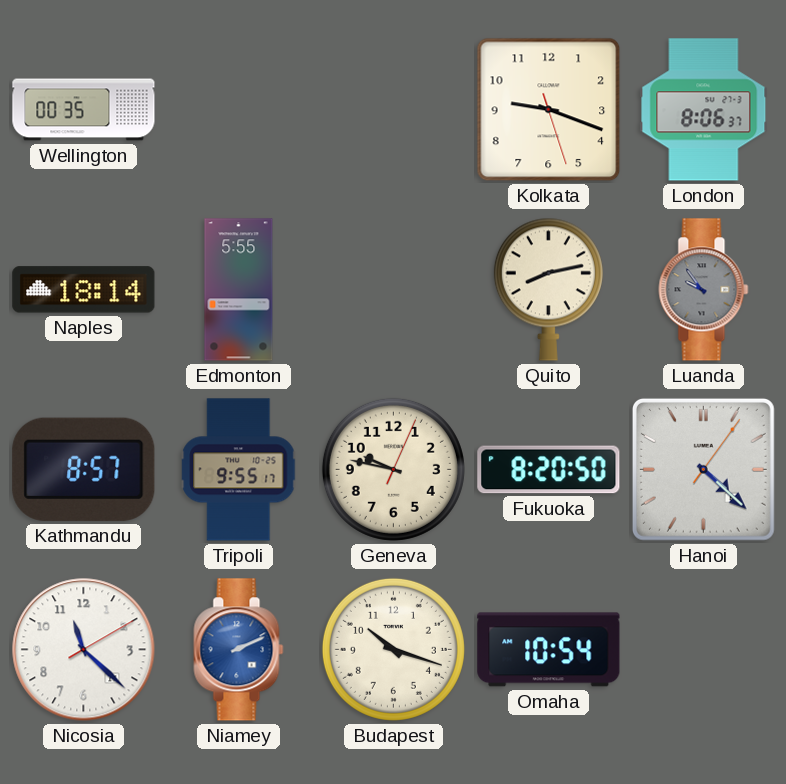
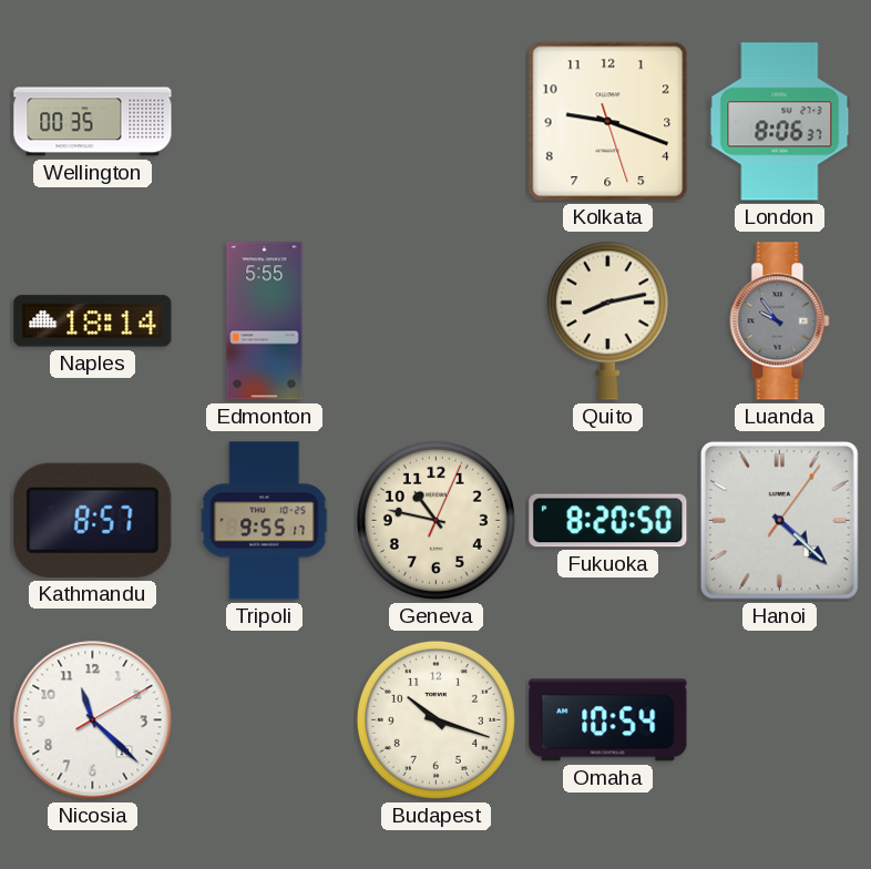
Geneva: 9:47 -> 10:47 (435, 520)
Niamey: 2:11 -> none (239, 650)
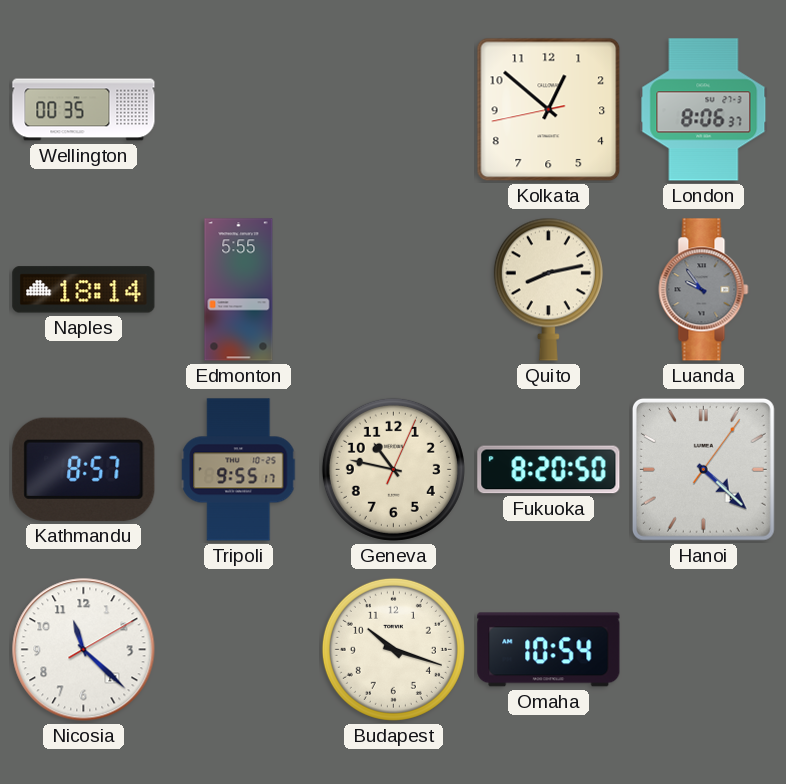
Kolkata: 9:18 -> 12:51 (549, 110)
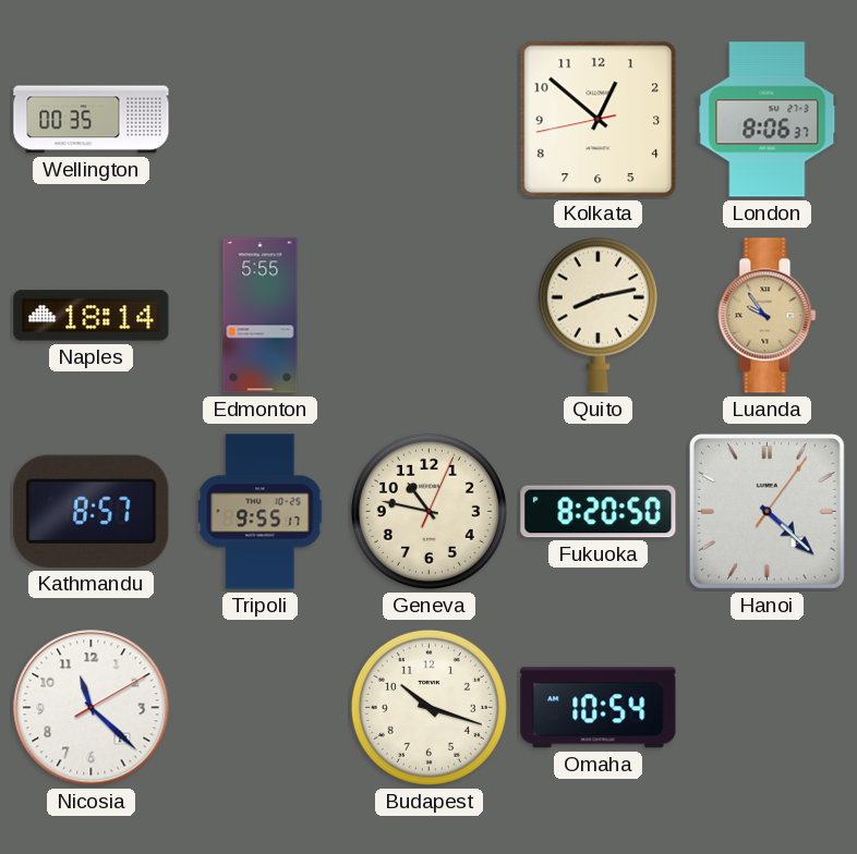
Luanda dial: grey -> champagne (768, 316)
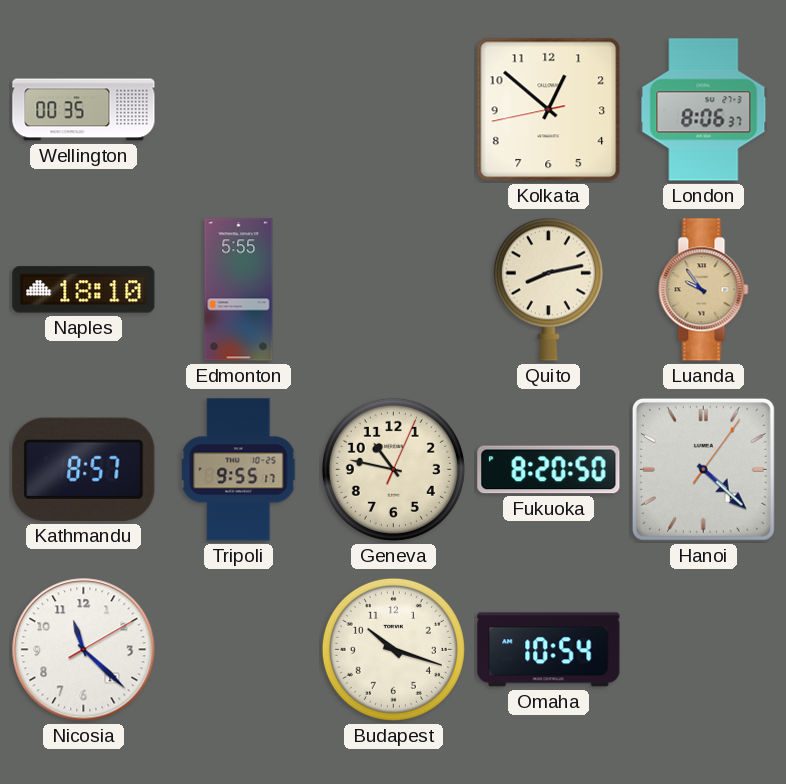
Naples: 18:14 -> 18:10 (84, 290)
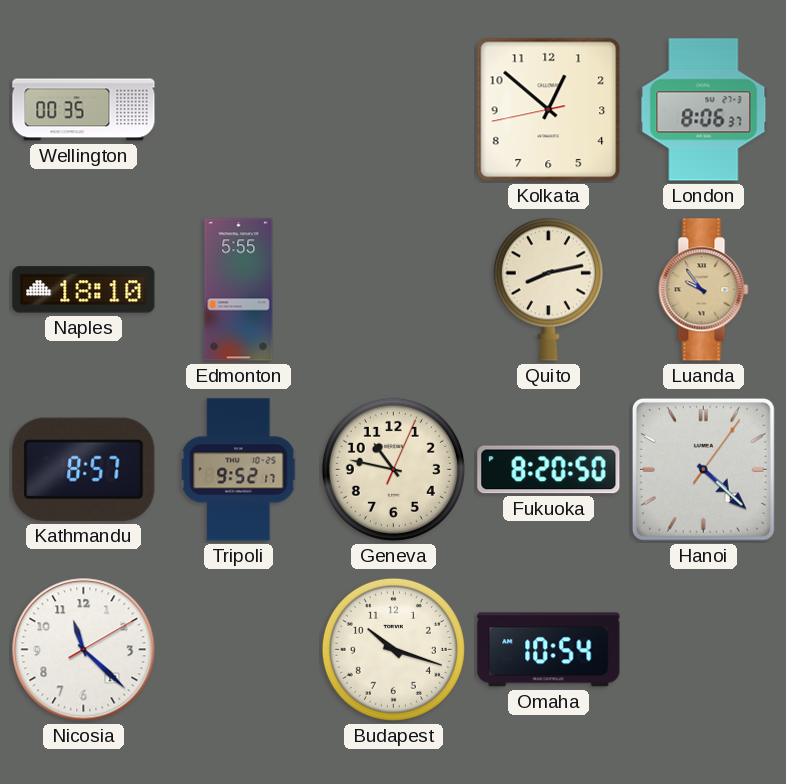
Tripoli: 9:55 -> 9:52 (239, 470)
